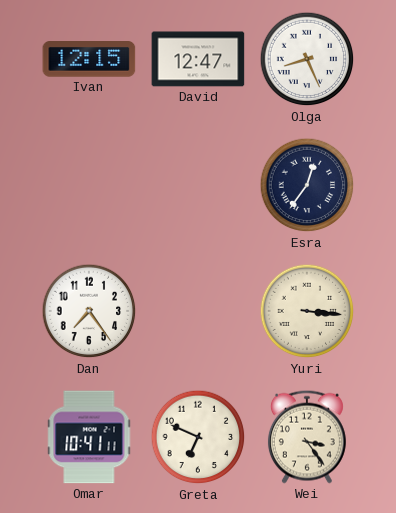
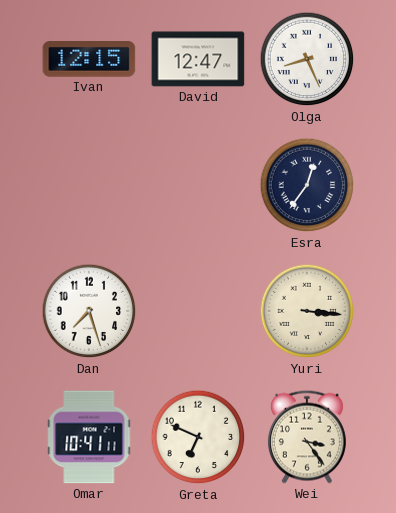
Dan: 7:24 -> 7:27 (89, 311)
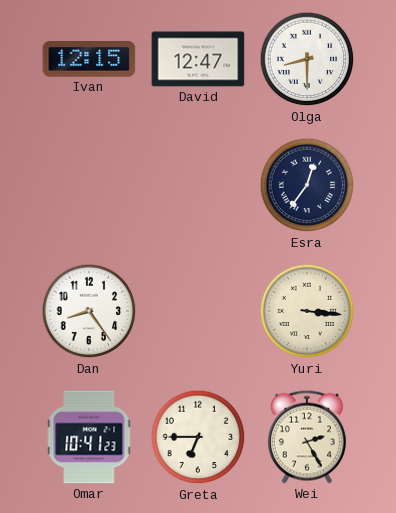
Olga: 8:26 -> 8:30 (307, 59)
Dan: 7:27 -> 8:24 (89, 311)
Omar: 10:41:11 -> 10:41:23 (89, 437)
Greta: 6:49 -> 6:45 (198, 437)
Wei: 3:24 -> 2:25 (307, 437)
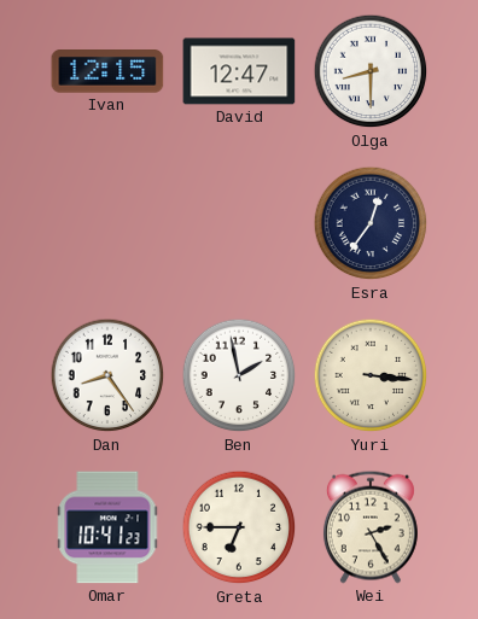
Ben: none -> 1:58 (239, 375)
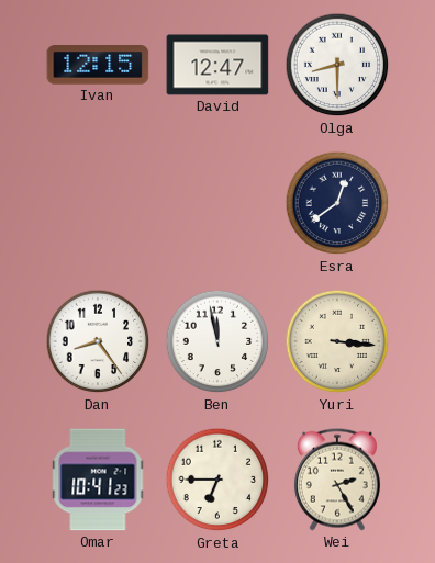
Esra: 12:36 -> 12:39 (337, 203)
Ben: 1:58 -> 11:58 (217, 341)
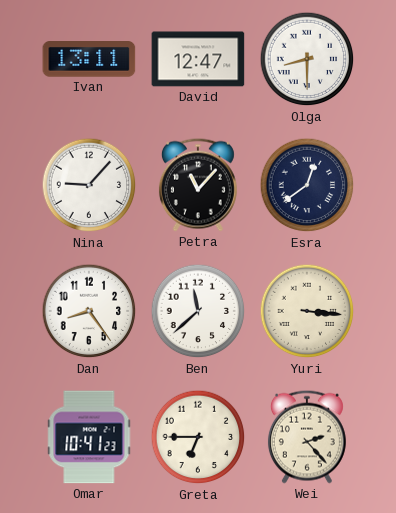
Ivan: 12:15 -> 13:11 (89, 59)
Nina: none -> 9:07 (89, 185)
Petra: none -> 11:07 (198, 185)
Ben: 11:58 -> 11:38 (198, 311)
Wei: 2:25 -> 2:23 (307, 437)
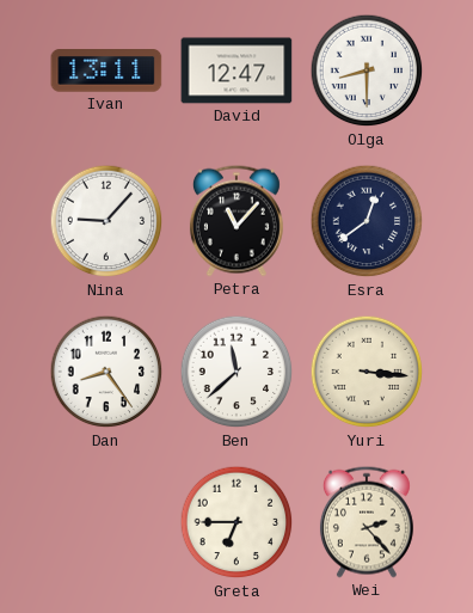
Omar: 10:41 -> none (89, 437)
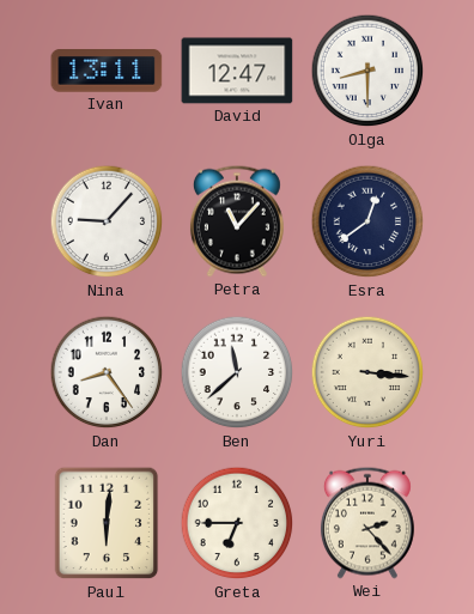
Paul: none -> 6:01 (107, 523)
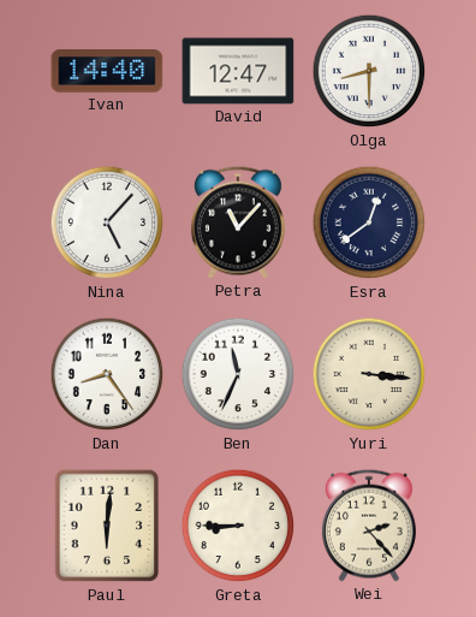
Ivan: 13:11 -> 14:40 (107, 71)
Nina: 9:07 -> 5:07 (107, 223)
Ben: 11:38 -> 11:34 (238, 374)
Greta: 6:45 -> 8:45 (238, 526)
